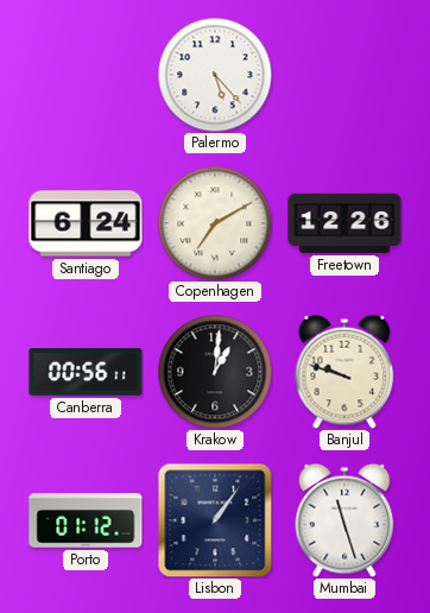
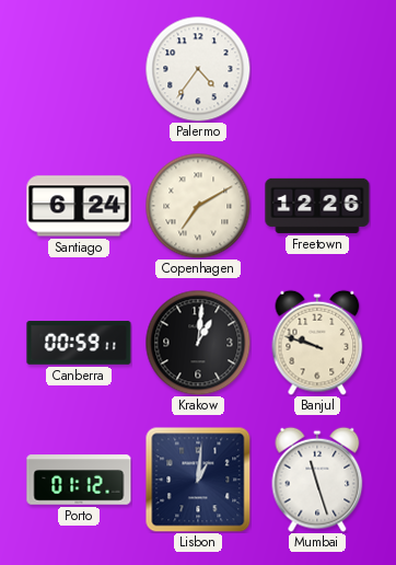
Palermo: 5:23 -> 4:36 (198, 69)
Canberra: 00:56 -> 00:59 (79, 343)
Lisbon: 1:06 -> 1:01 (198, 480)
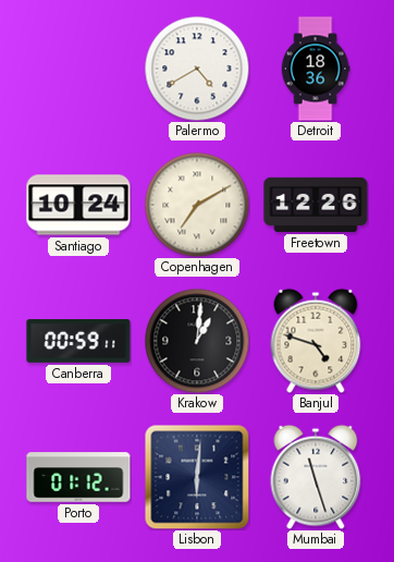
Palermo: 4:36 -> 4:40 (197, 69)
Detroit: none -> 18:36 (316, 69)
Santiago: 6:24 -> 10:24 (78, 205)
Banjul: 9:48 -> 4:48 (316, 341)
Lisbon: 1:01 -> 6:01 (197, 477)
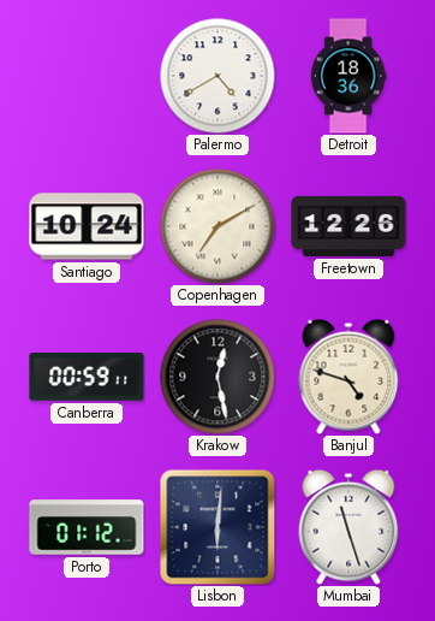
Krakow: 1:01 -> 12:28 (218, 377)
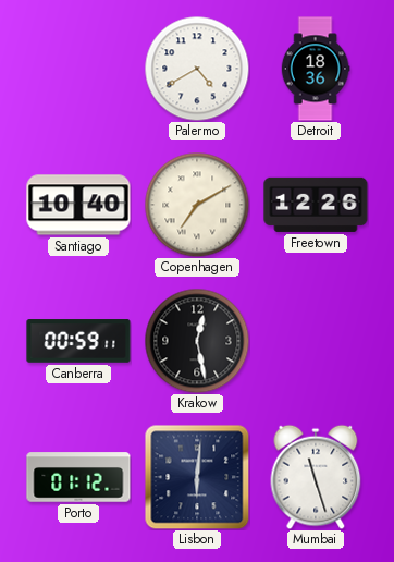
Santiago: 10:24 -> 10:40 (78, 205)
Banjul: 4:48 -> none (348, 377)
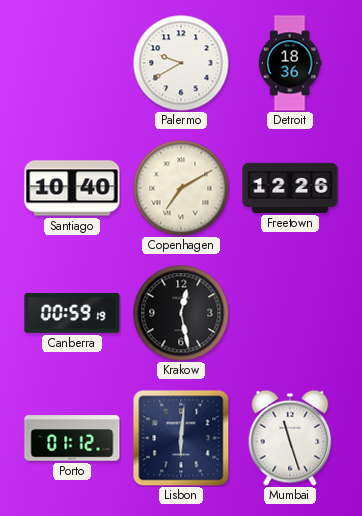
Palermo: 4:40 -> 9:40 (181, 63)
Canberra: 00:59:11 -> 00:59:19 (72, 313)
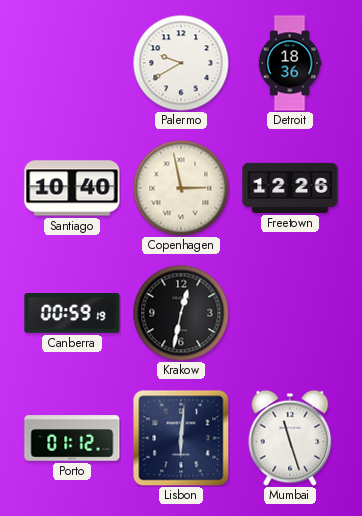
Copenhagen: 7:10 -> 2:58 (181, 188)
Krakow: 12:28 -> 12:32 (181, 313)
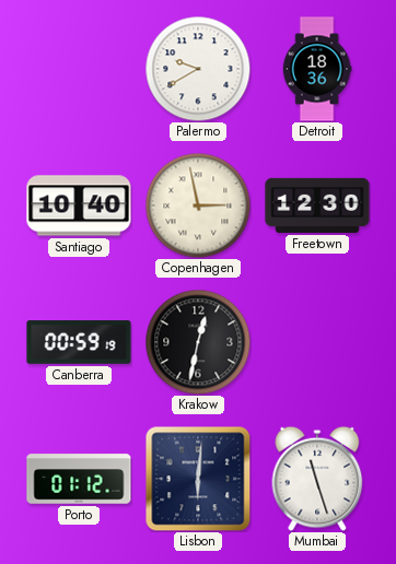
Freetown: 12:26 -> 12:30 (317, 205)
